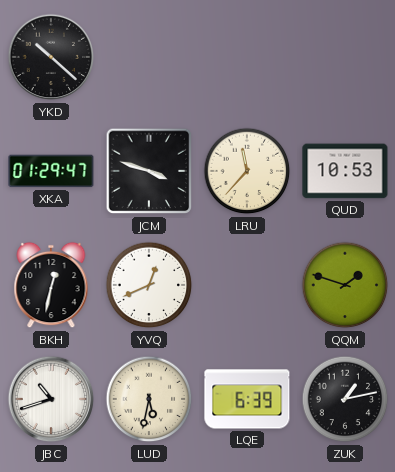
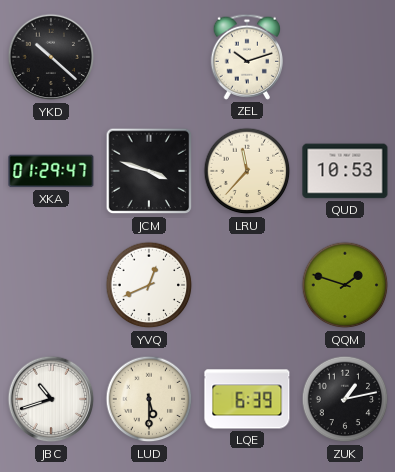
ZEL: none -> 10:12 (246, 57)
BKH: 12:32 -> none (51, 285)
LUD: 5:32 -> 5:30 (149, 399)
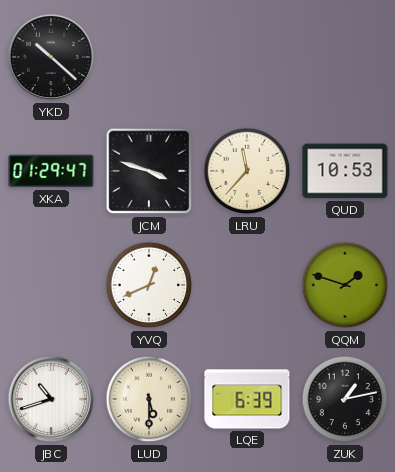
ZEL: 10:12 -> none (246, 57)
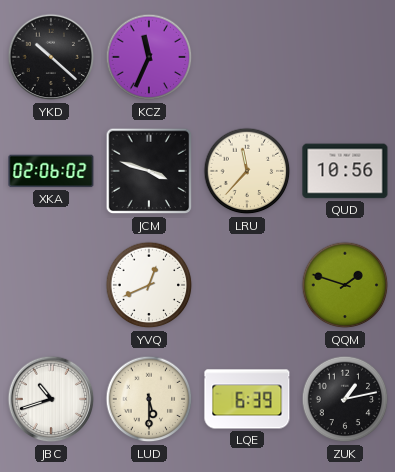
KCZ: none -> 11:34 (149, 57)
XKA: 01:29 -> 02:06 (51, 171)
QUD: 10:53 -> 10:56 (345, 171)
